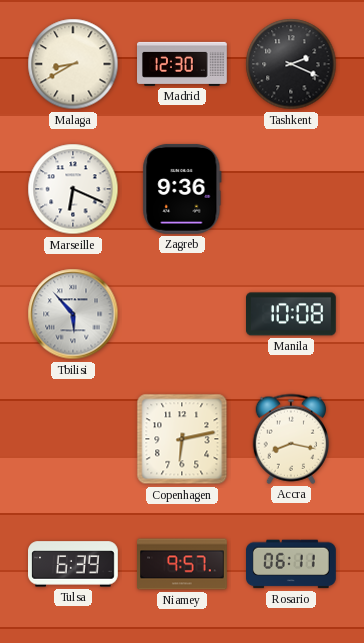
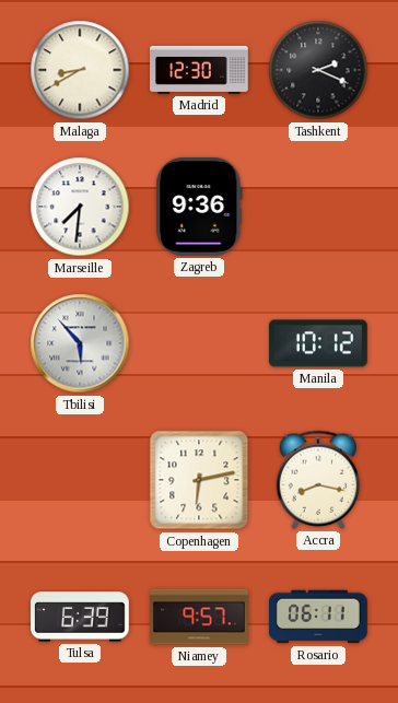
Marseille: 6:19 -> 7:31 (80, 207)
Manila: 10:08 -> 10:12 (319, 343)
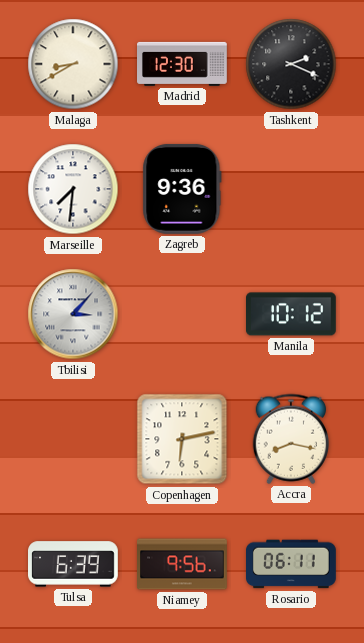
Tbilisi: 5:53 -> 3:07 (73, 314)
Niamey: 9:57 -> 9:56 (183, 564)
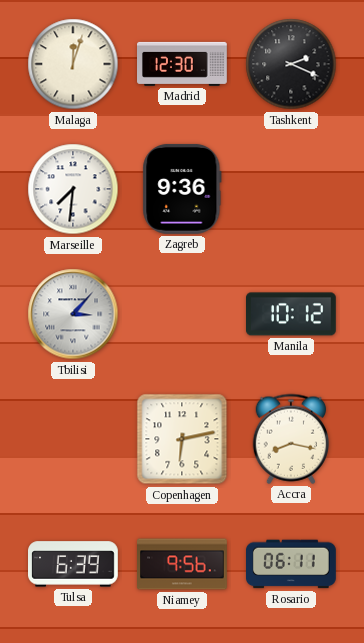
Malaga: 8:40 -> 12:03 (73, 64)
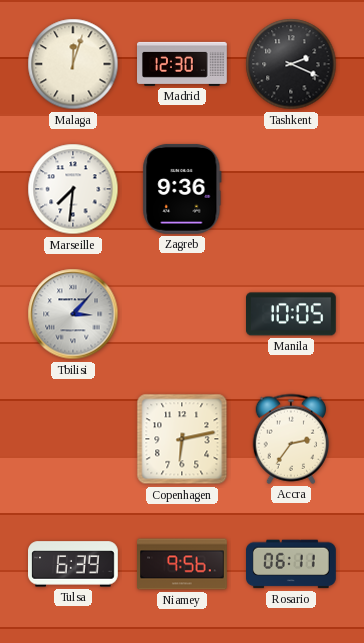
Manila: 10:12 -> 10:05 (292, 314)
Accra: 8:17 -> 2:36 (291, 439)
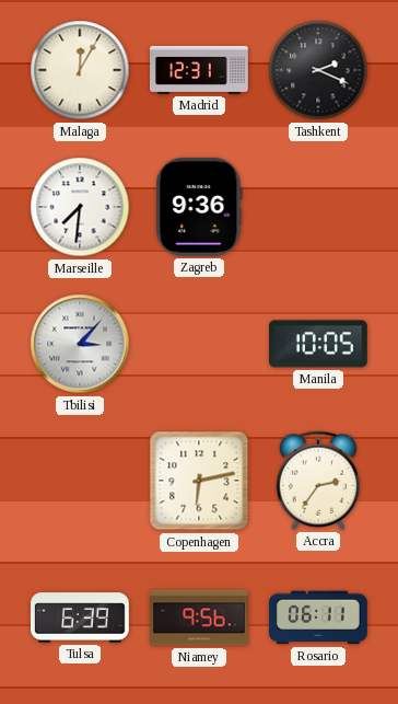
Malaga: 12:03 -> 12:05 (80, 70)
Madrid: 12:30 -> 12:31 (200, 70)
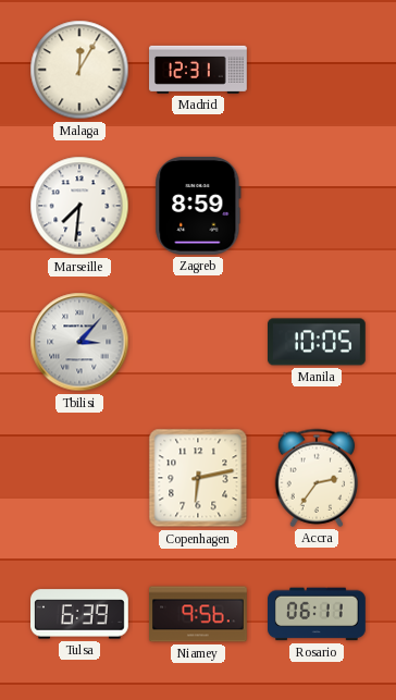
Tashkent: 2:19 -> none (318, 70)
Zagreb: 9:36 -> 8:59 (198, 206)
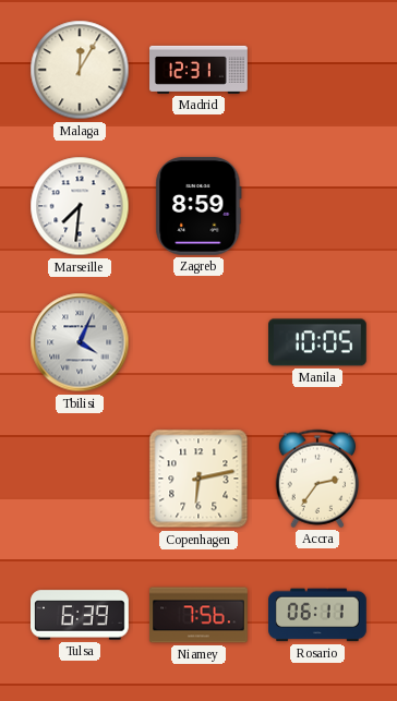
Tbilisi: 3:07 -> 4:04 (80, 342)
Niamey: 9:56 -> 7:56 (200, 615)
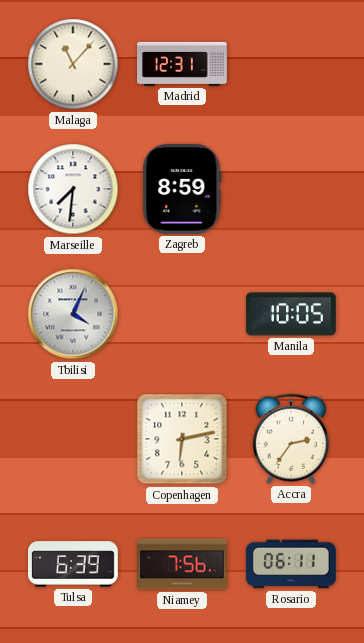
Malaga: 12:05 -> 11:07 (73, 64)
